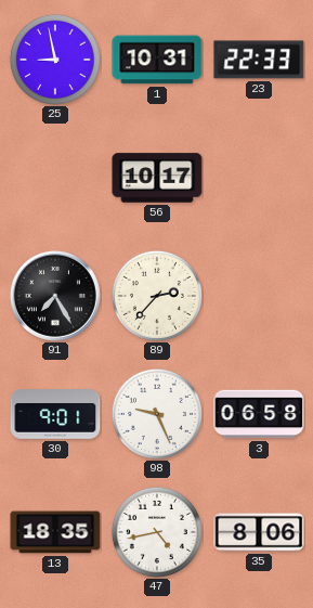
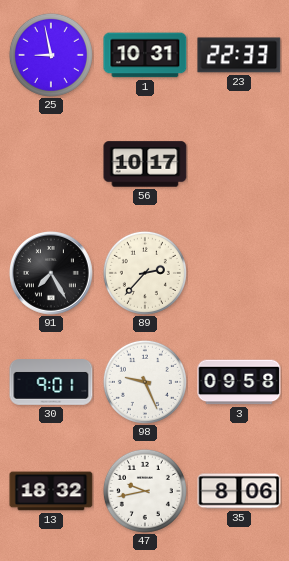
3: 06:58 -> 09:58 (239, 382)
13: 18:35 -> 18:32 (51, 491)
47: 4:43 -> 9:43 (145, 491)
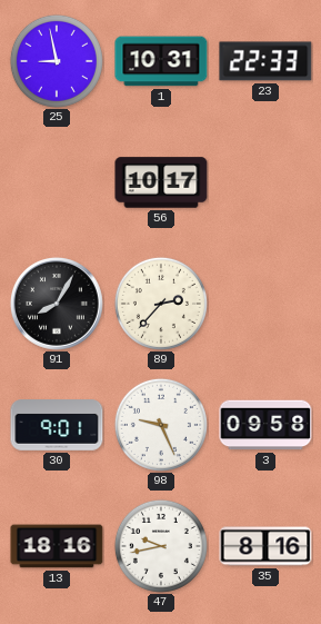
91: 7:25 -> 8:05 (57, 304)
13: 18:32 -> 18:16 (57, 546)
35: 8:06 -> 8:16 (265, 546)
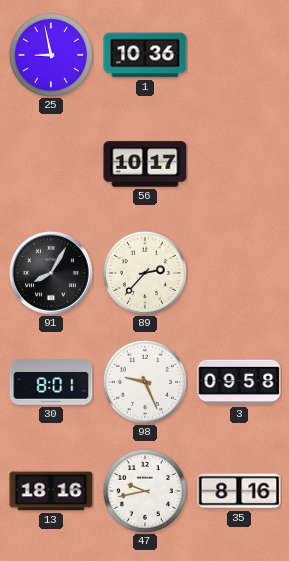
1: 10:31 -> 10:36 (145, 55)
23: 22:33 -> none (265, 61)
30: 9:01 -> 8:01 (51, 382)
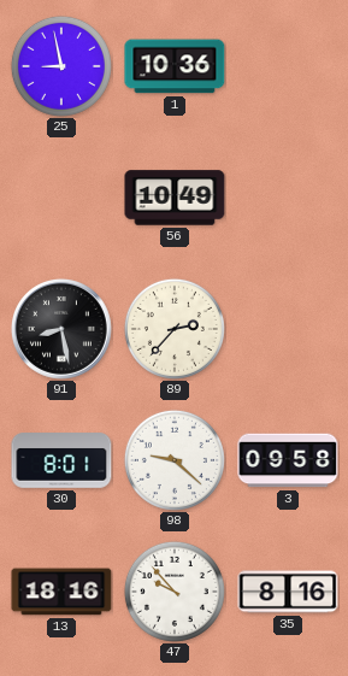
56: 10:17 -> 10:49 (175, 198)
91: 8:05 -> 8:28 (61, 329)
98: 9:26 -> 9:22 (175, 460)
47: 9:43 -> 9:53 (175, 592)
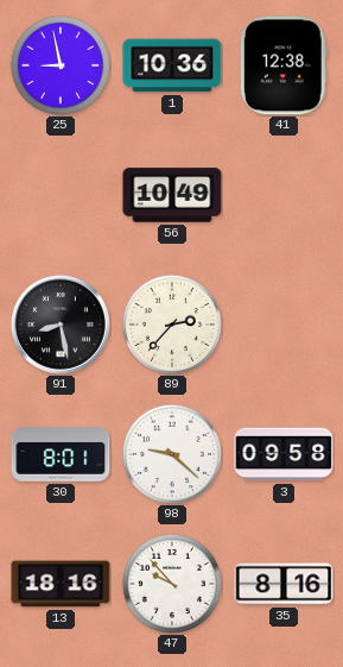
41: none -> 12:38 (284, 65)
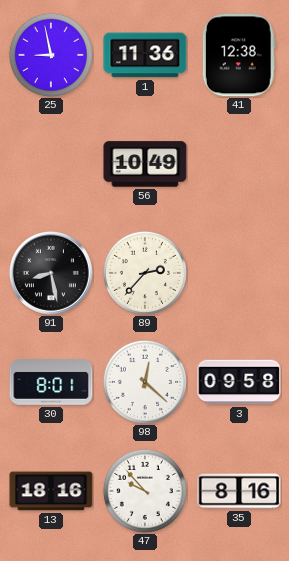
1: 10:36 -> 11:36 (145, 55)
98: 9:22 -> 12:22 (145, 382)
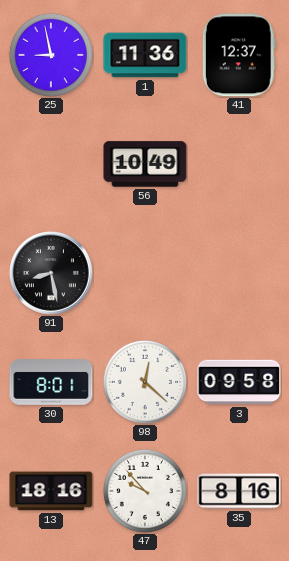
41: 12:38 -> 12:37 (239, 55)
89: 2:37 -> none (145, 273)
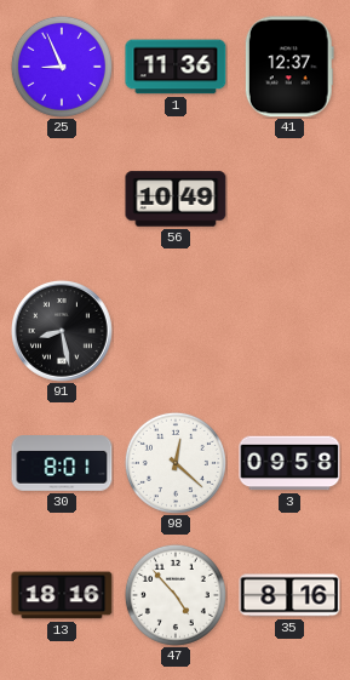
25: 8:58 -> 8:56 (62, 67)
47: 9:53 -> 4:53 (176, 595)
